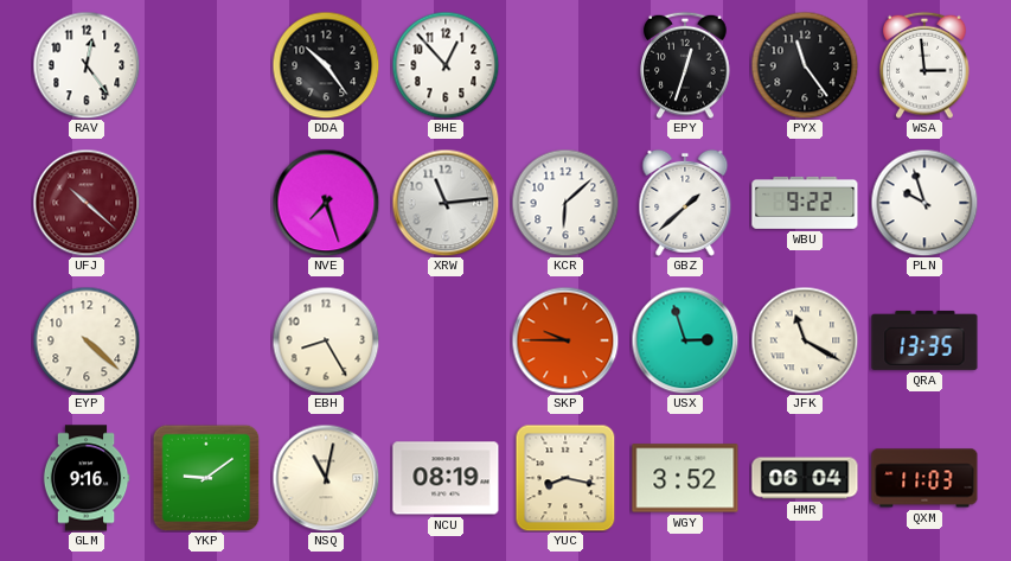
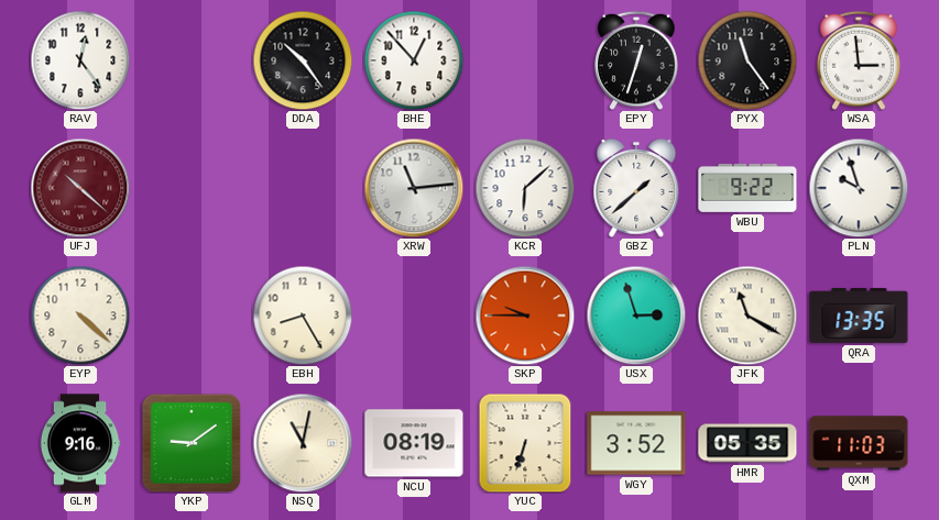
NVE: 7:27 -> none (326, 203)
YUC: 8:17 -> 6:33 (525, 443)
HMR: 06:04 -> 05:35 (747, 443)
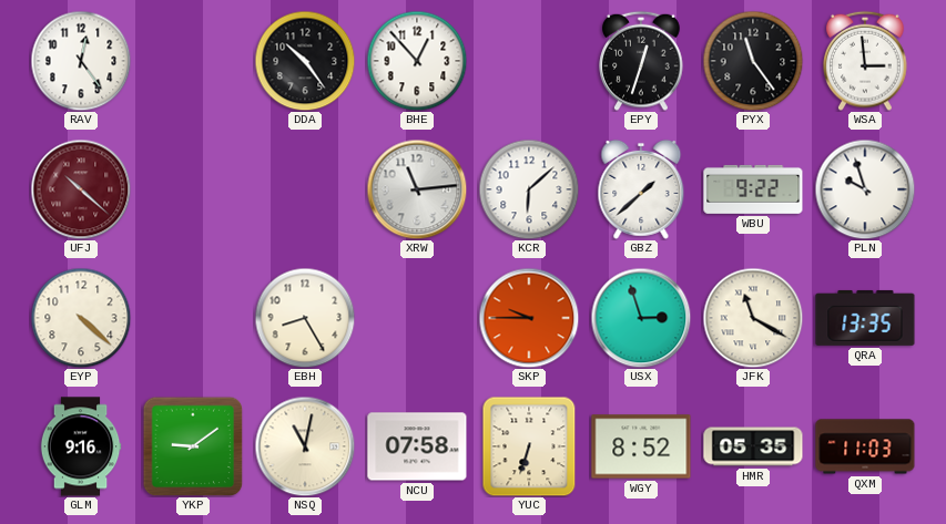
NCU: 08:19 -> 07:58 (417, 446)
WGY: 3:52 -> 8:52 (641, 446)
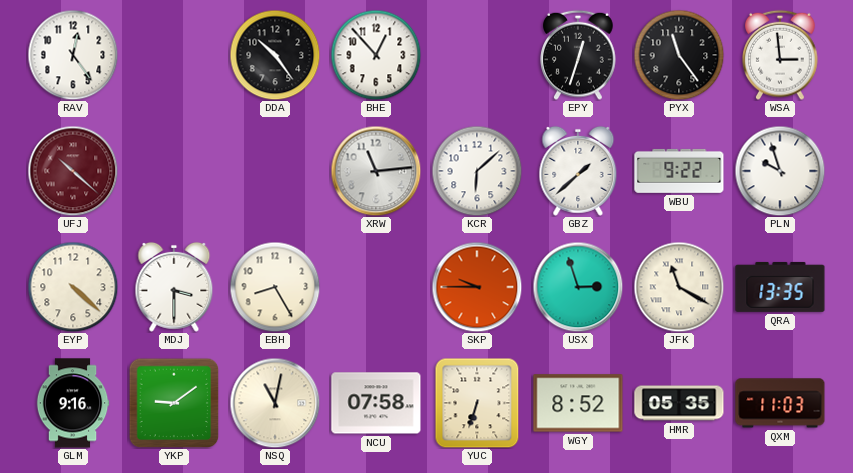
MDJ: none -> 3:30 (174, 287)
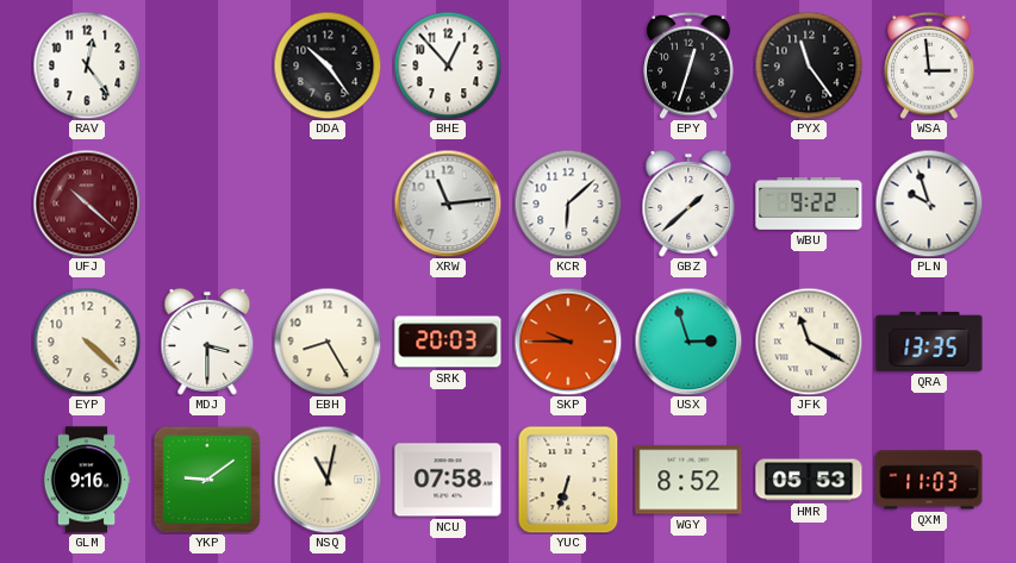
SRK: none -> 20:03 (448, 342)
HMR: 05:35 -> 05:53 (809, 480)
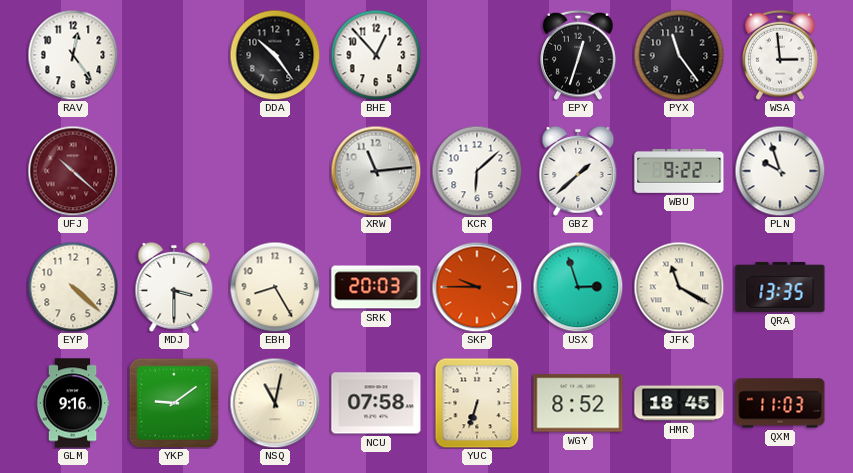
HMR: 05:53 -> 18:45 (679, 403)
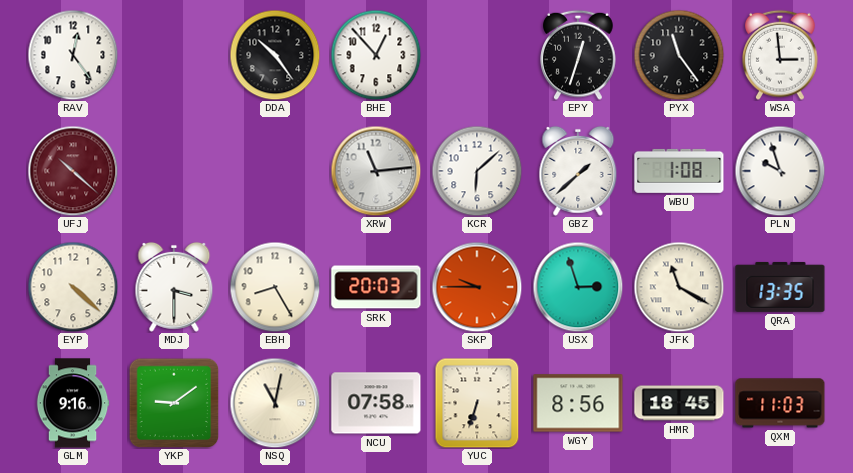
WBU: 9:22 -> 1:08 (679, 171)
WGY: 8:52 -> 8:56 (578, 403)
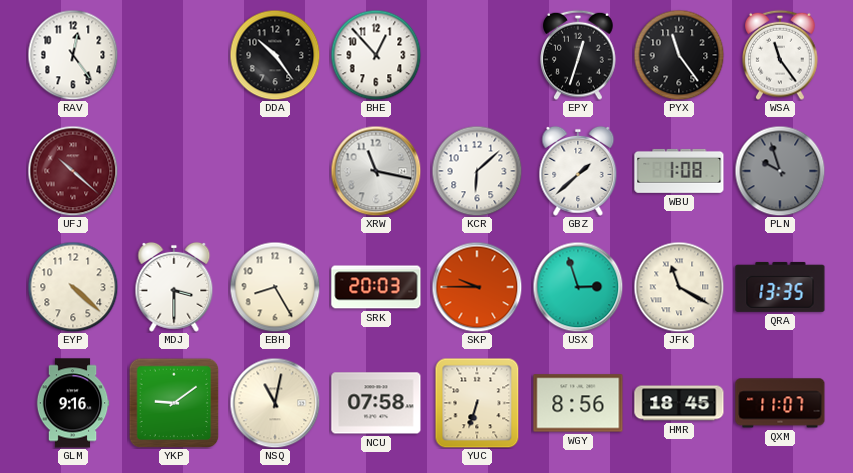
WSA: 2:59 -> 11:24 (780, 55)
XRW: 11:14 -> 11:17 (376, 171)
PLN dial: white -> grey (780, 171)
QXM: 11:03 -> 11:07 (780, 403)
